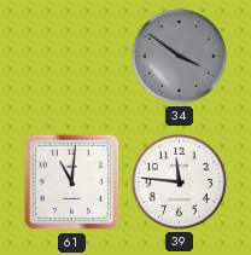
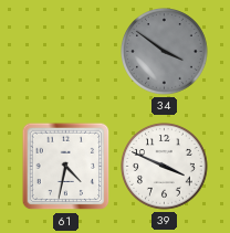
61: 11:01 -> 4:32 (66, 167)
39: 11:46 -> 3:49 (165, 167)
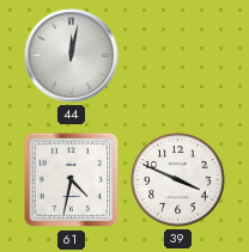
44: none -> 12:02 (72, 56)
34: 3:51 -> none (165, 52)
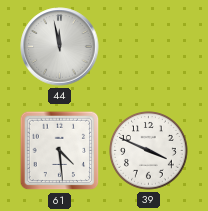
44: 12:02 -> 11:58 (60, 47)
61: 4:32 -> 4:29 (60, 151)
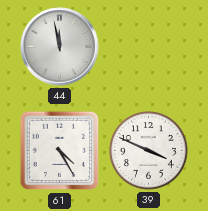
61: 4:29 -> 4:25 (60, 151)
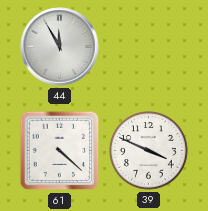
44: 11:58 -> 11:55 (60, 47)
61: 4:25 -> 4:22 (60, 151)
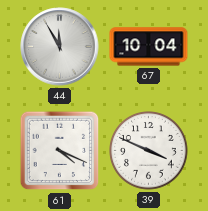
67: none -> 10:04 (149, 47)
61: 4:22 -> 4:19 (60, 151)
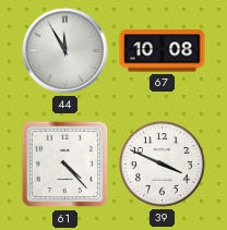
67: 10:04 -> 10:08 (163, 51)
61: 4:19 -> 4:23 (65, 165)
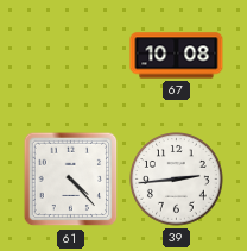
44: 11:55 -> none (65, 51)
39: 3:49 -> 2:44 (177, 180)
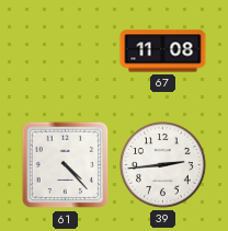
67: 10:08 -> 11:08 (163, 51)
